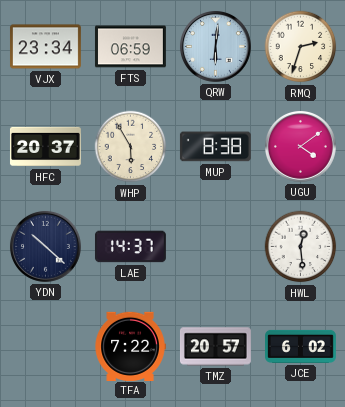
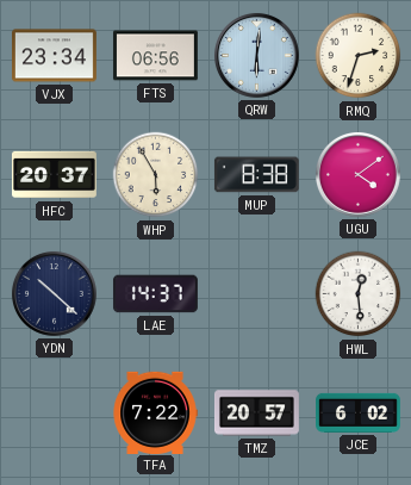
FTS: 06:59 -> 06:56 (155, 56)
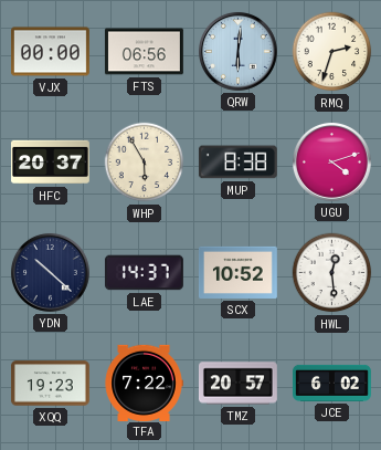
VJX: 23:34 -> 00:00 (50, 52)
UGU: 4:09 -> 4:12 (331, 161)
SCX: none -> 10:52 (237, 272)
XQQ: none -> 19:23 (50, 384)
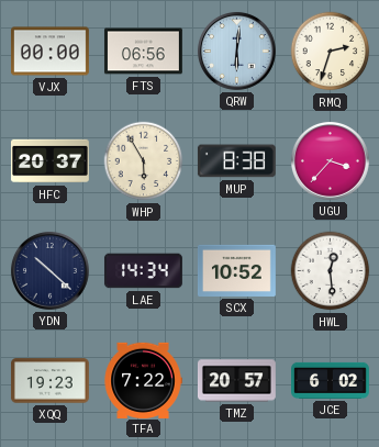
UGU: 4:12 -> 3:37 (330, 160)
LAE: 14:37 -> 14:34 (143, 271)
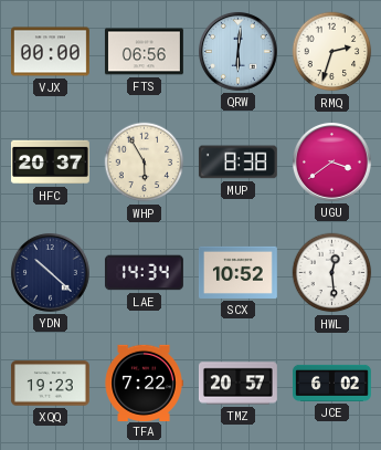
UGU: 3:37 -> 3:39 (331, 161)
